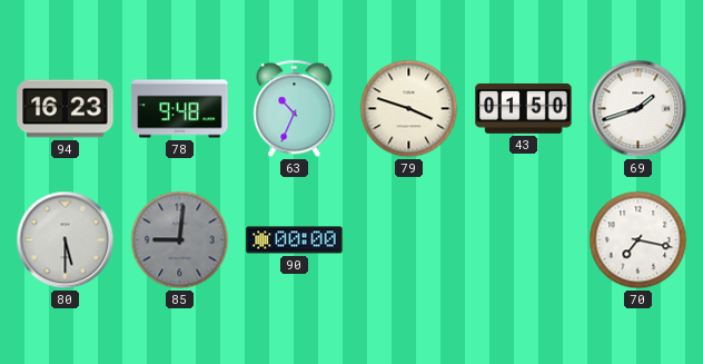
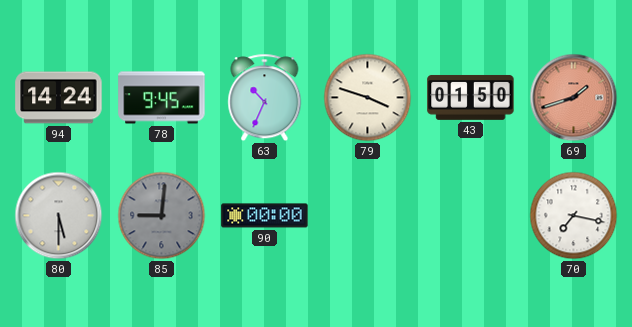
94: 16:23 -> 14:24 (59, 98)
78: 9:48 -> 9:45 (162, 98)
69 dial: white -> salmon (574, 98)
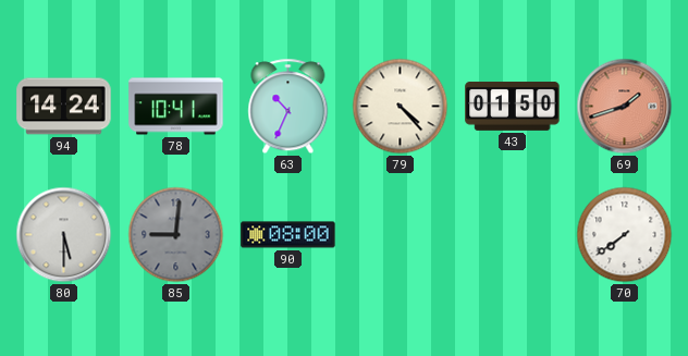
78: 9:45 -> 10:41 (176, 107)
79: 3:48 -> 4:23 (401, 107)
90: 00:00 -> 08:00 (288, 235)
70: 7:17 -> 7:39 (625, 235)
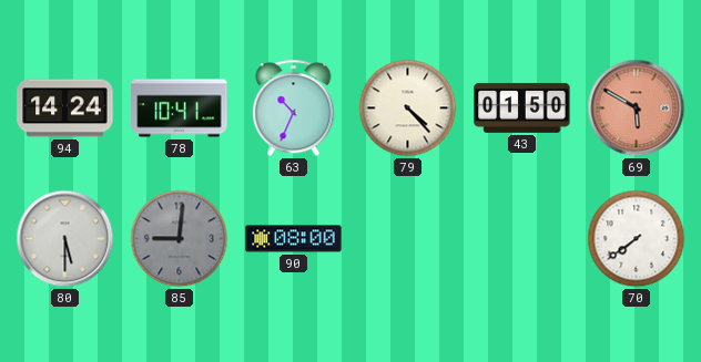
69: 1:42 -> 5:50 (637, 108)
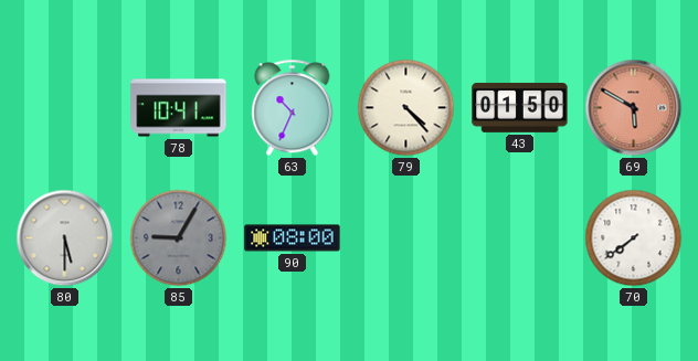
94: 14:24 -> none (65, 108)
85: 9:01 -> 9:05 (179, 238)
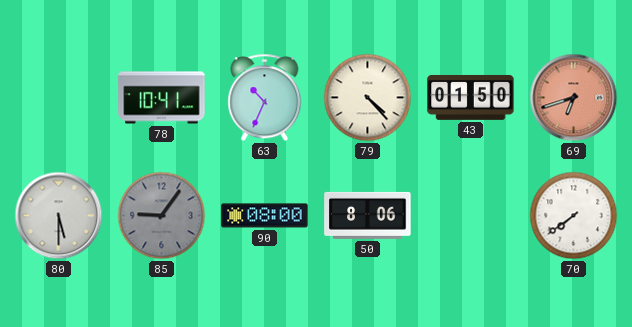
69: 5:50 -> 6:42 (574, 98)
85: 9:05 -> 9:06 (162, 216)
50: none -> 8:06 (368, 215)
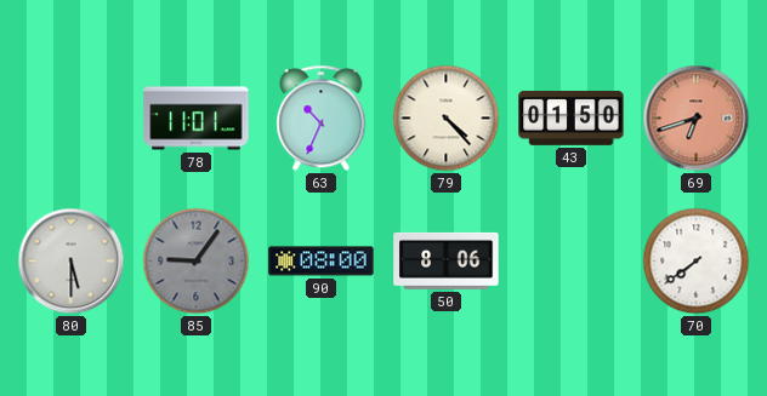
78: 10:41 -> 11:01 (197, 119)
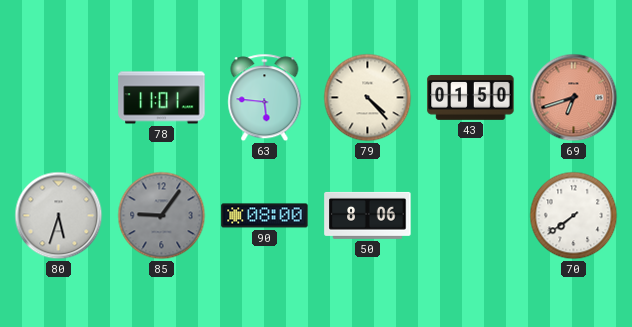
63: 10:34 -> 5:46 (265, 98)
80: 5:30 -> 5:33 (59, 216)
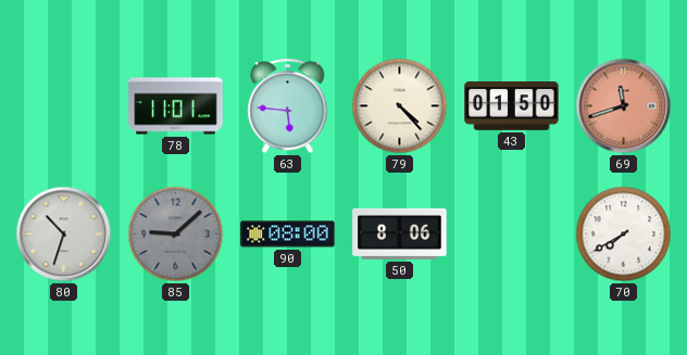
69: 6:42 -> 11:42 (624, 106)
80: 5:33 -> 10:33 (64, 234)
85: 9:06 -> 9:08 (176, 234)
70: 7:39 -> 7:40 (624, 234)
